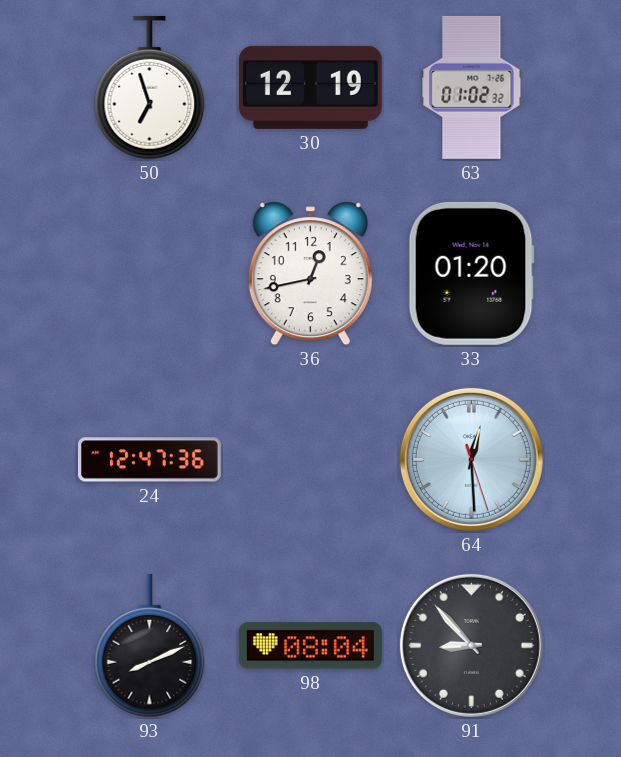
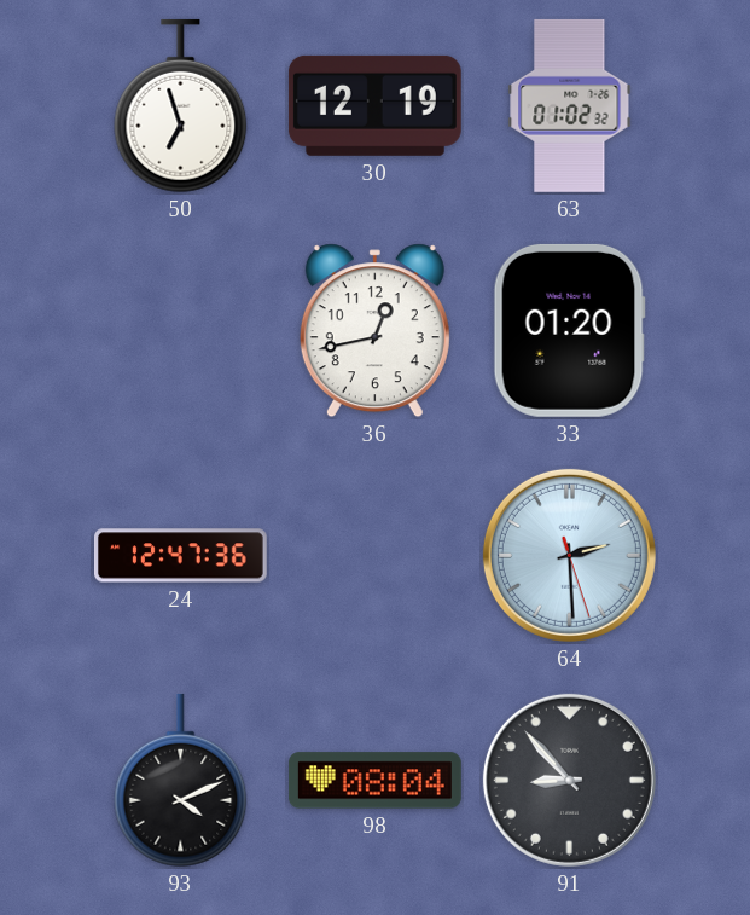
64: 12:29 -> 2:29 (569, 555)
93: 8:11 -> 4:11 (181, 781)
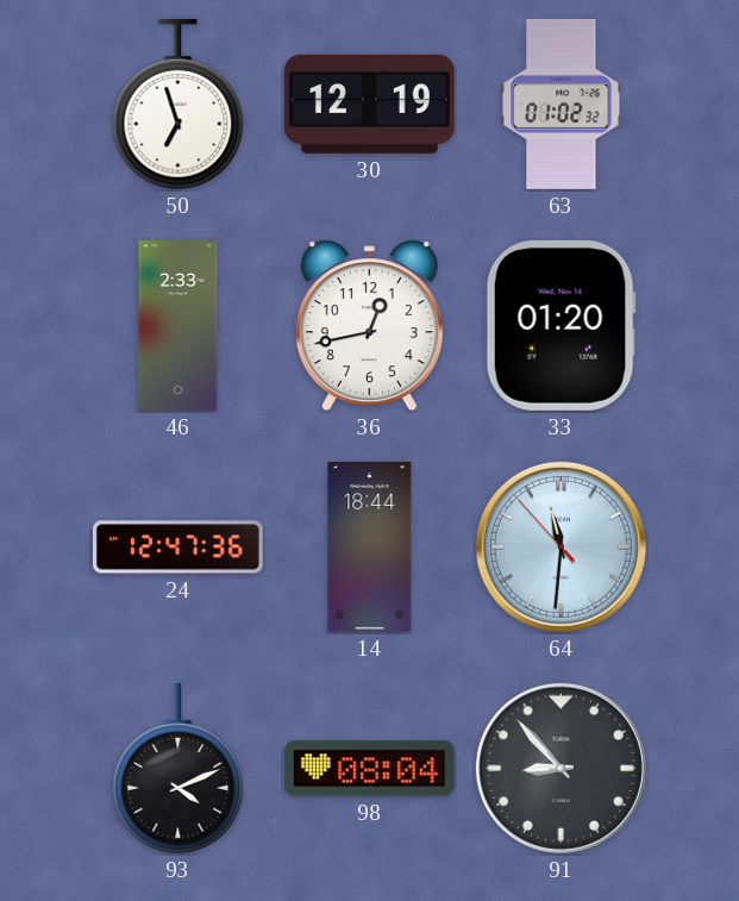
46: none -> 2:33 (179, 326)
14: none -> 18:44 (370, 546)
64: 2:29 -> 11:30 (560, 546)
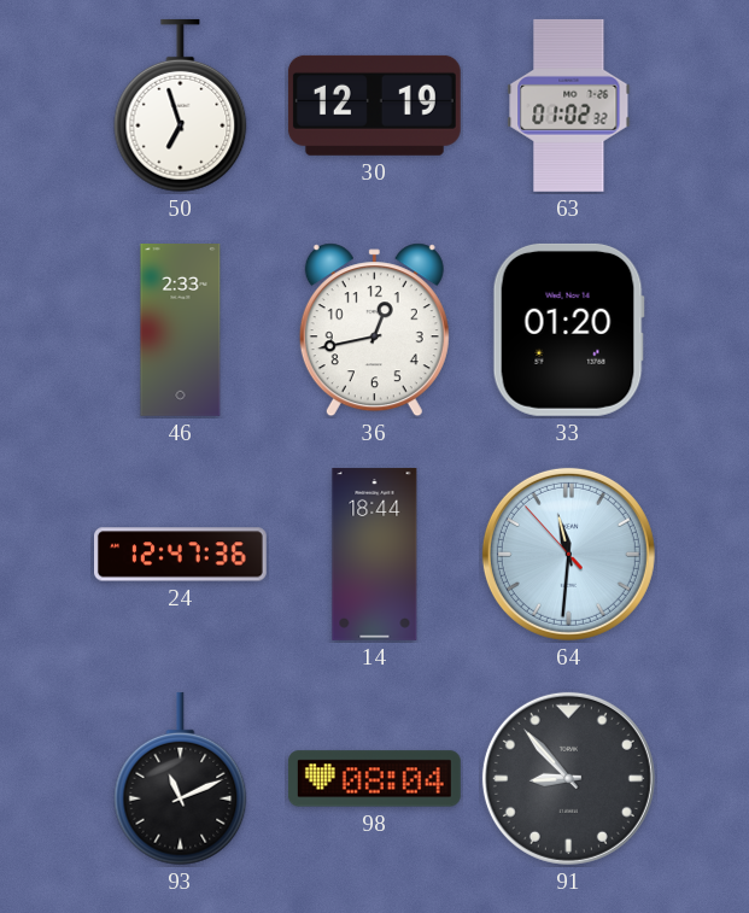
93: 4:11 -> 11:11 (181, 779)
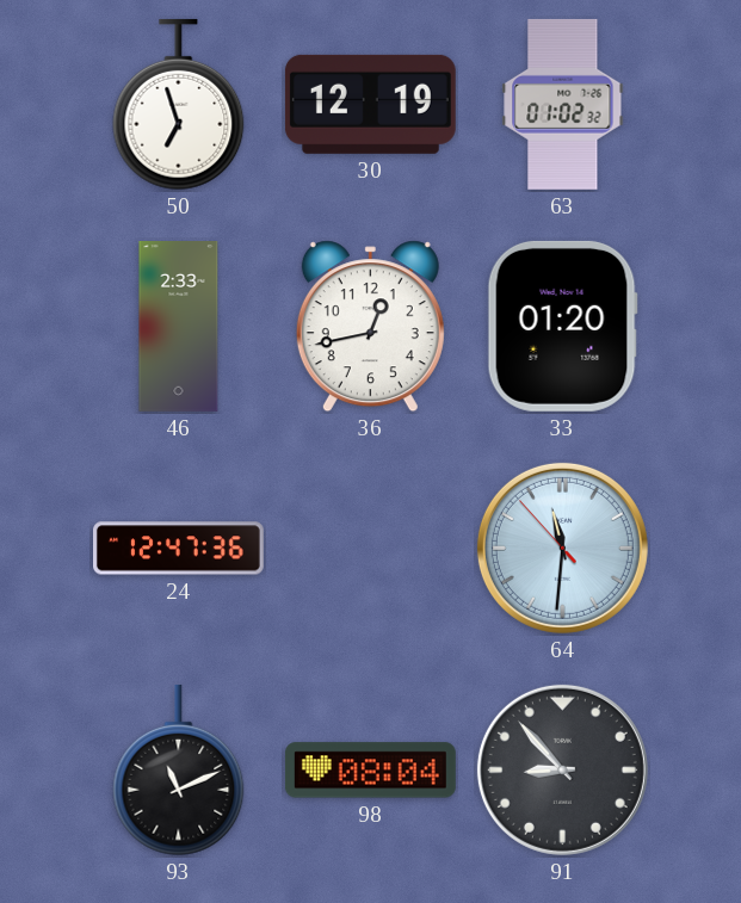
14: 18:44 -> none (375, 554)
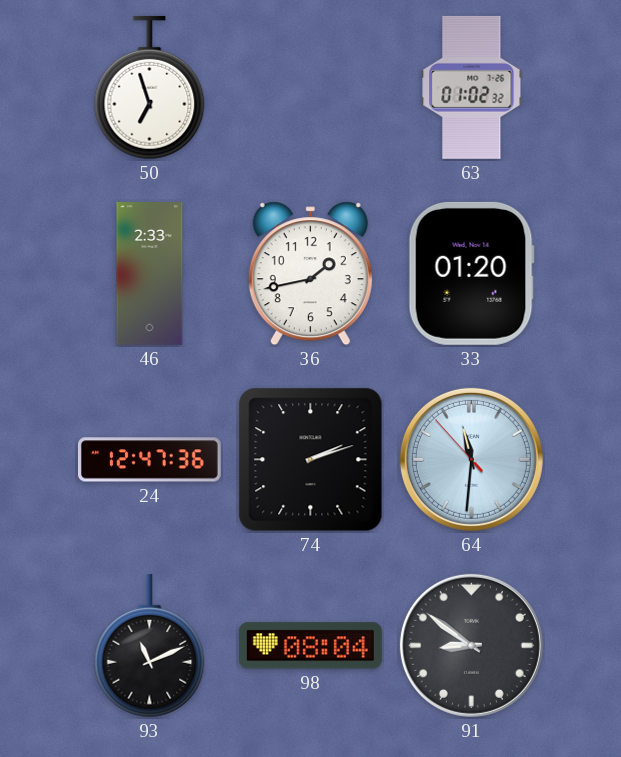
30: 12:19 -> none (370, 104)
36: 12:43 -> 1:43 (310, 274)
74: none -> 2:12 (311, 460)
91: 8:53 -> 8:51 (471, 645)
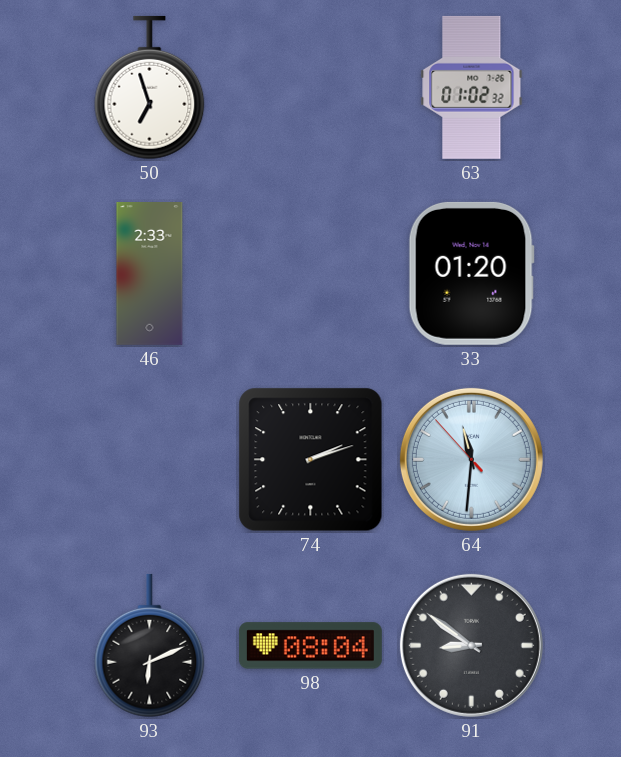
36: 1:43 -> none (310, 274)
24: 12:47 -> none (150, 460)
93: 11:11 -> 6:11 (150, 646)
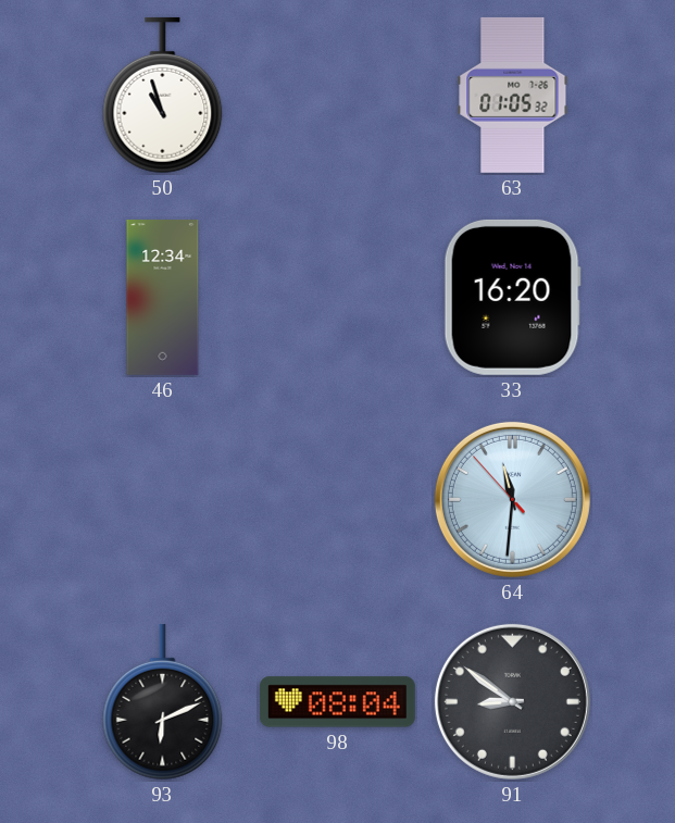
50: 6:57 -> 10:57 (163, 96)
63: 01:02 -> 01:05 (513, 95)
46: 2:33 -> 12:34 (163, 298)
33: 01:20 -> 16:20 (512, 297)
74: 2:12 -> none (311, 460)
